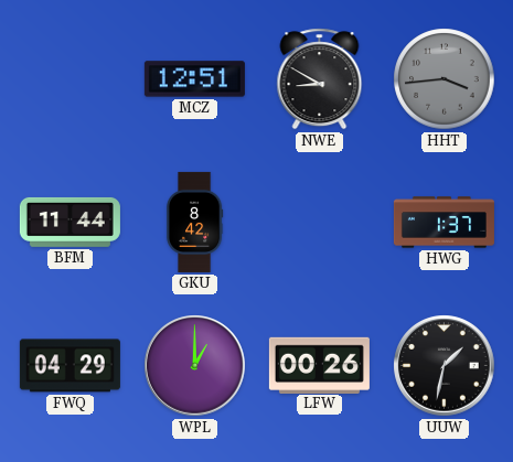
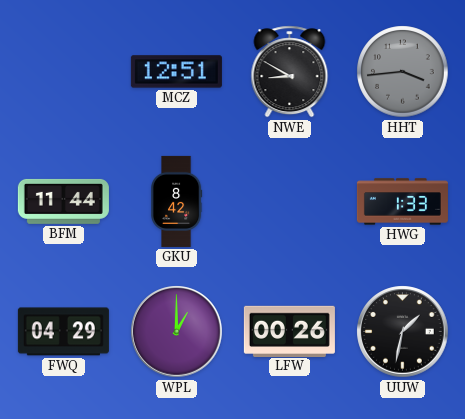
HWG: 1:37 -> 1:33 (402, 202)
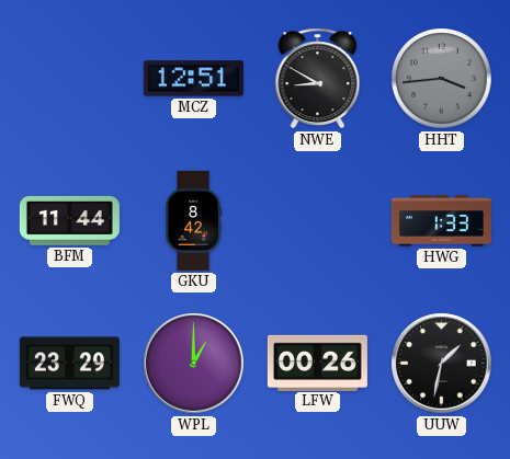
FWQ: 04:29 -> 23:29 (69, 364)
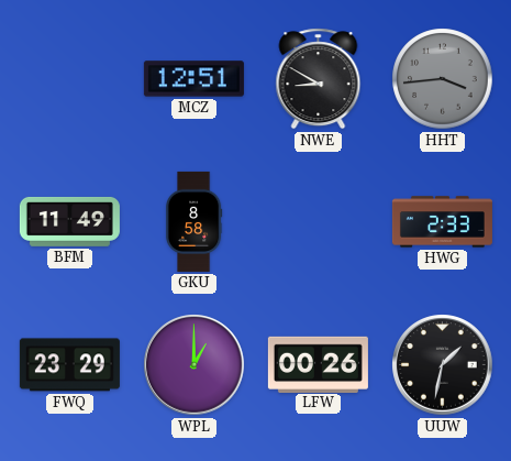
BFM: 11:44 -> 11:49 (69, 221)
GKU: 8:42 -> 8:58 (193, 221)
HWG: 1:33 -> 2:33 (442, 222)
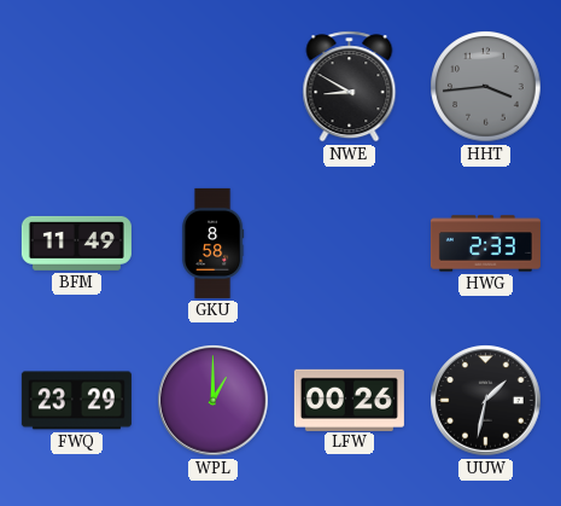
MCZ: 12:51 -> none (193, 79)
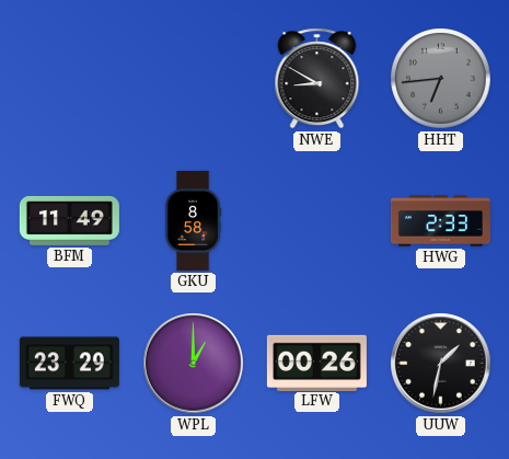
HHT: 3:44 -> 6:44 (441, 79)
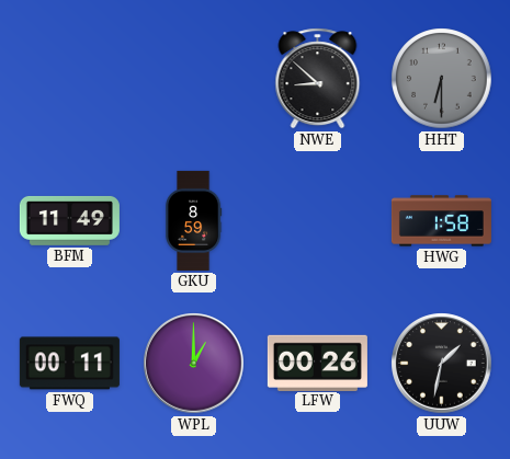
NWE: 8:50 -> 8:52 (318, 79)
HHT: 6:44 -> 6:30 (442, 79)
GKU: 8:58 -> 8:59 (193, 220)
HWG: 2:33 -> 1:58 (441, 221)
FWQ: 23:29 -> 00:11 (69, 364)
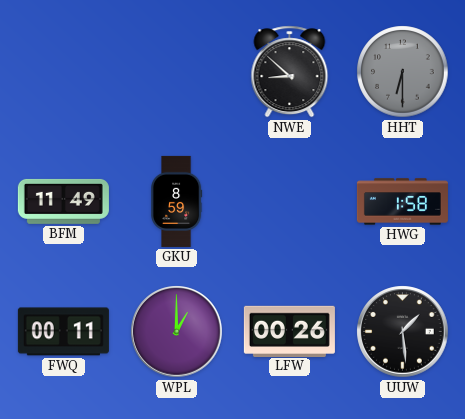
UUW: 1:32 -> 1:29 (403, 332)
